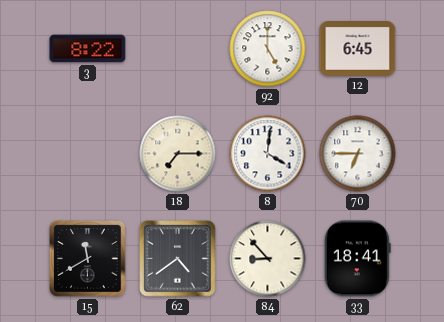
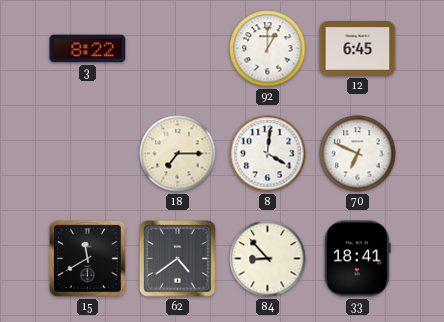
92: 5:00 -> 1:00 (268, 49)
70: 6:45 -> 6:49 (358, 154)
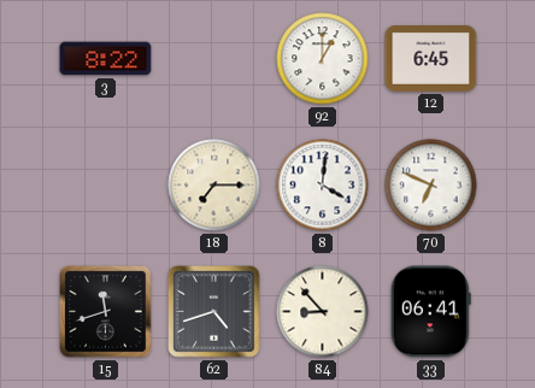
15: 11:40 -> 11:42 (106, 312)
62: 4:39 -> 4:42 (214, 312)
33: 18:41 -> 06:41 (430, 312)
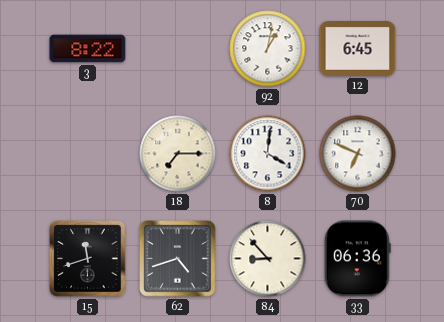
92: 1:00 -> 1:02 (268, 49)
33: 06:41 -> 06:36 (357, 259)
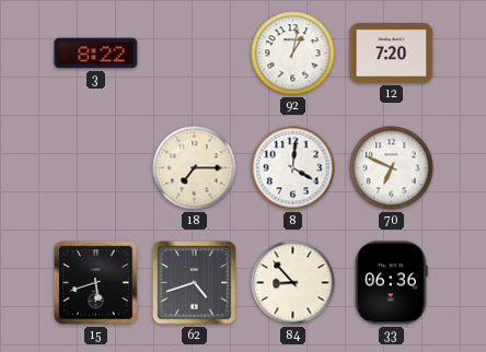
12: 6:45 -> 7:20 (392, 54)
15: 11:42 -> 5:42 (96, 283)
